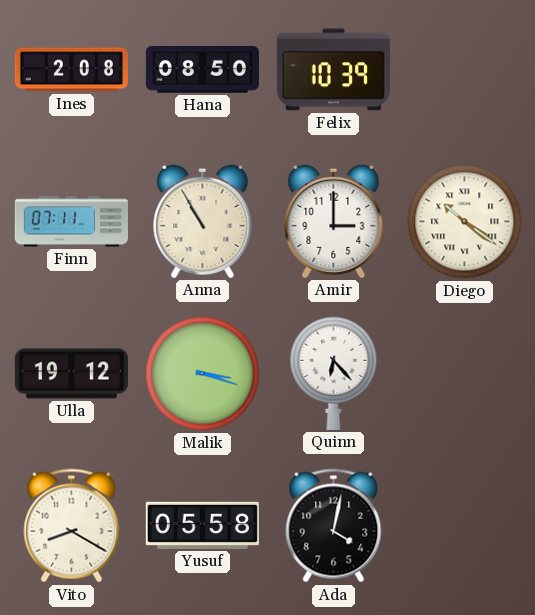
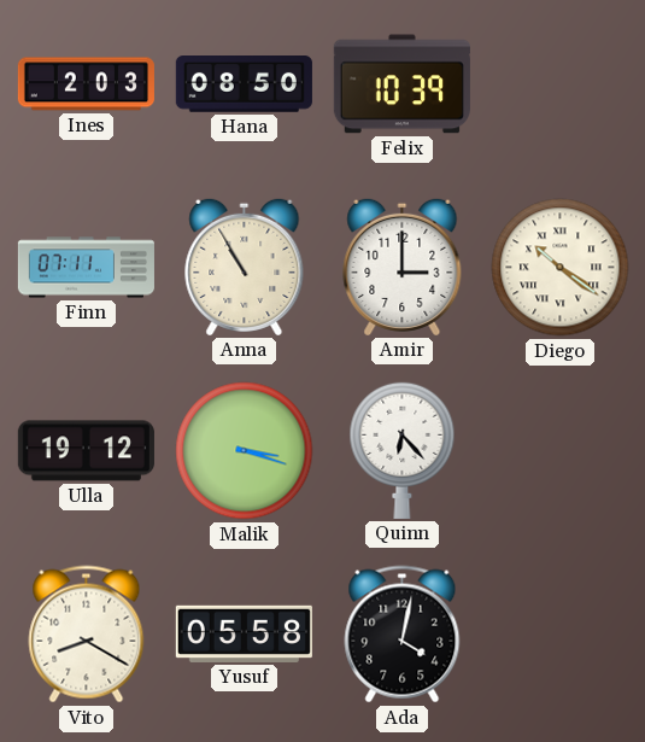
Ines: 2:08 -> 2:03 (86, 84)
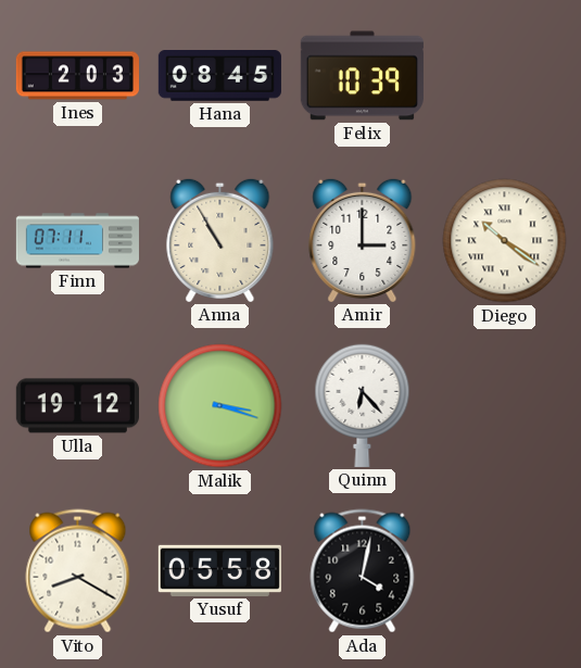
Hana: 08:50 -> 08:45 (219, 76)
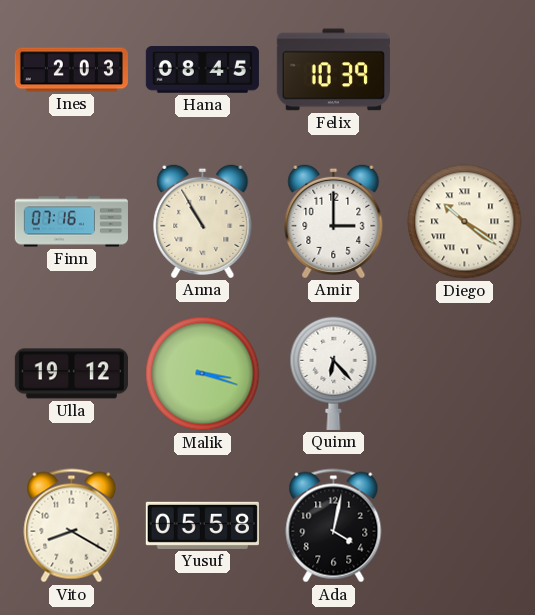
Finn: 07:11 -> 07:16 (71, 222)
